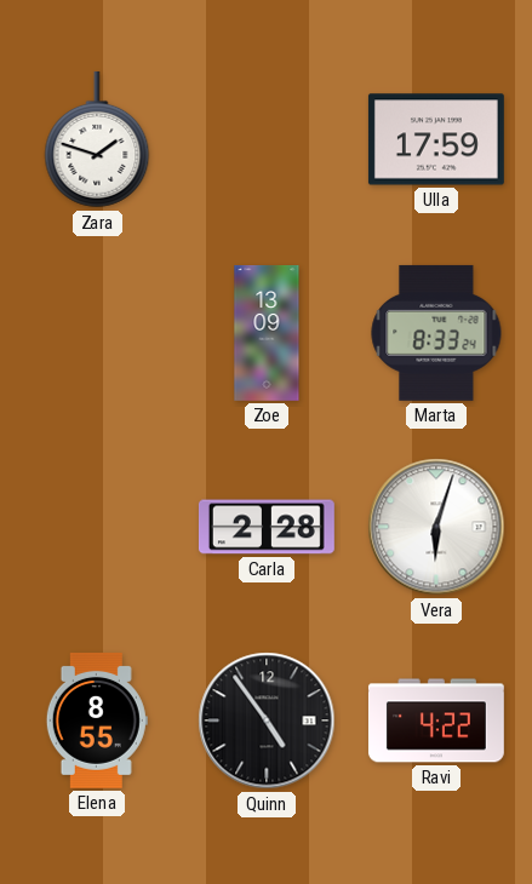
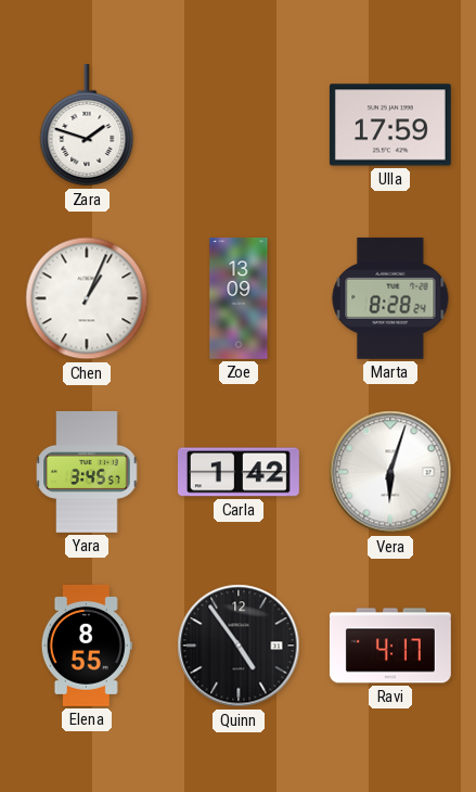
Chen: none -> 1:04 (87, 298)
Marta: 8:33 -> 8:28 (390, 298)
Yara: none -> 3:45 (87, 472)
Carla: 2:28 -> 1:42 (239, 472)
Ravi: 4:22 -> 4:17 (390, 646)
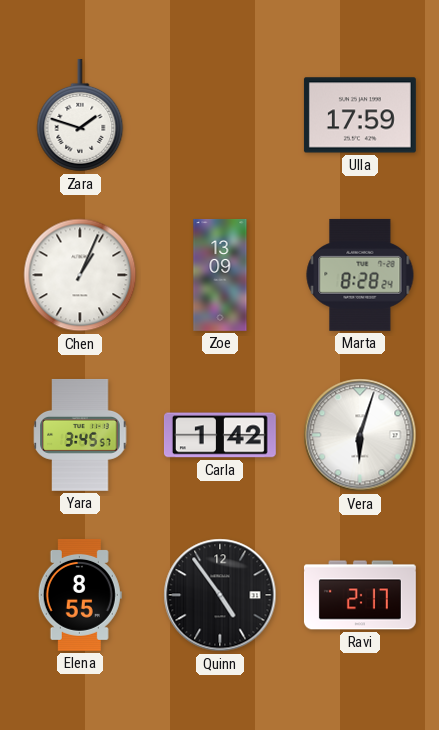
Ravi: 4:17 -> 2:17 (360, 595)
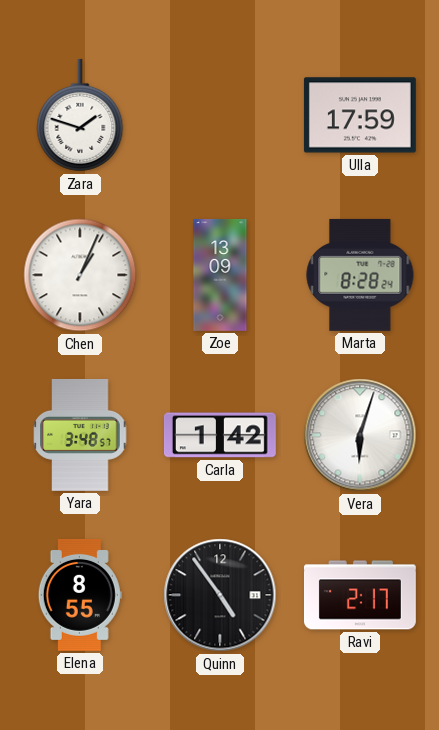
Yara: 3:45 -> 3:48 (80, 435)
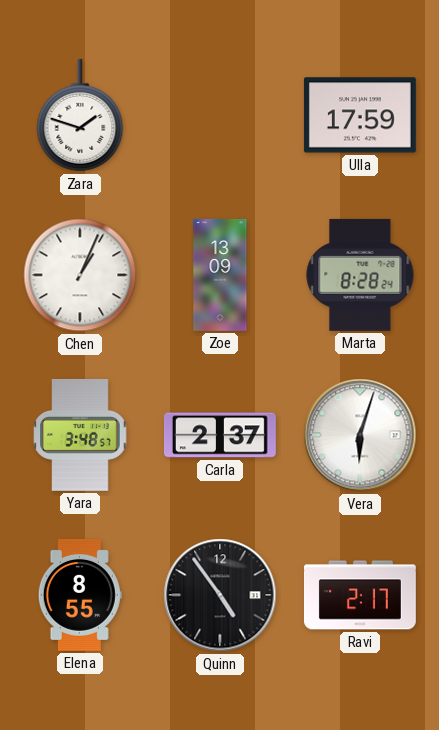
Carla: 1:42 -> 2:37 (220, 435)
